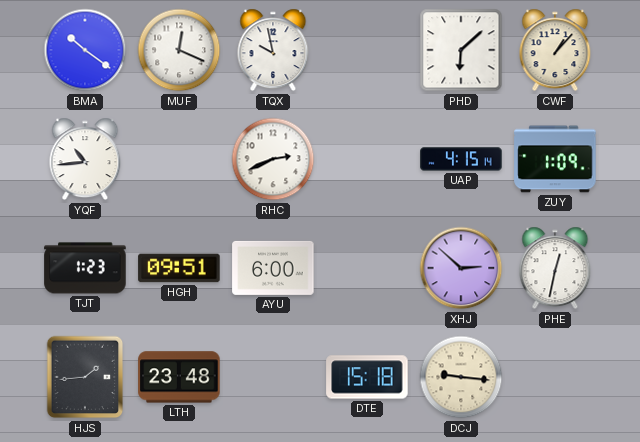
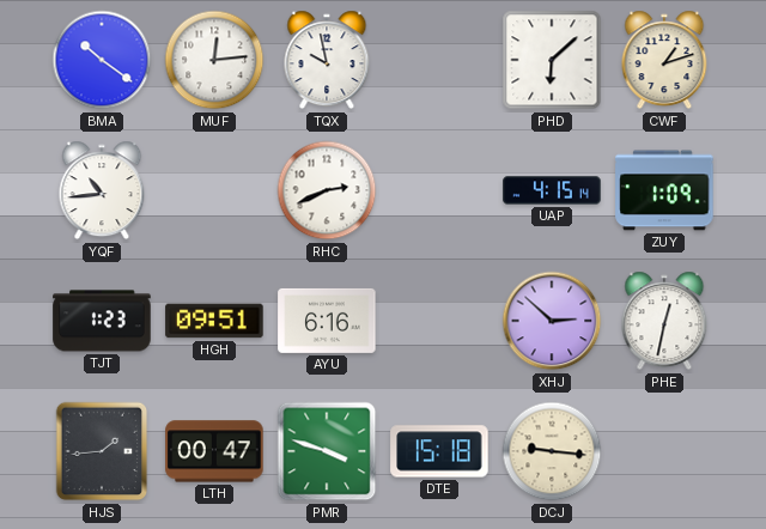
MUF: 12:19 -> 12:14 (214, 60)
CWF: 1:07 -> 1:12 (664, 60)
AYU: 6:00 -> 6:16 (327, 321)
LTH: 23:48 -> 00:47 (214, 451)
PMR: none -> 3:48 (327, 451)
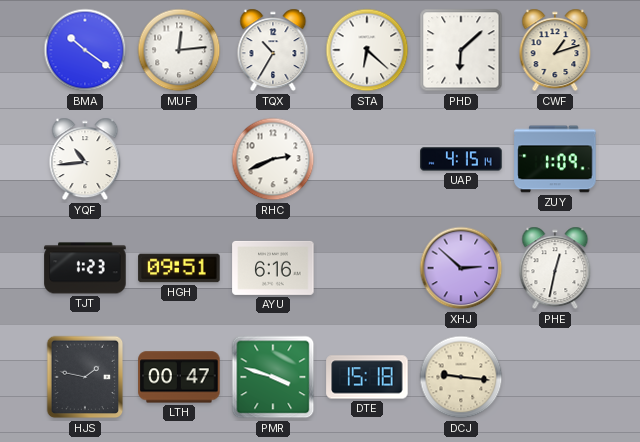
TQX: 9:58 -> 10:35 (273, 50)
STA: none -> 6:22 (367, 50)
HJS: 1:44 -> 1:47 (85, 377)
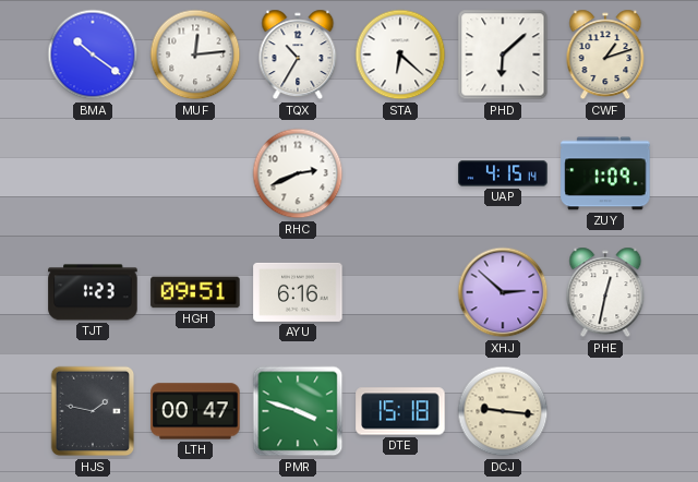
YQF: 10:44 -> none (85, 159)
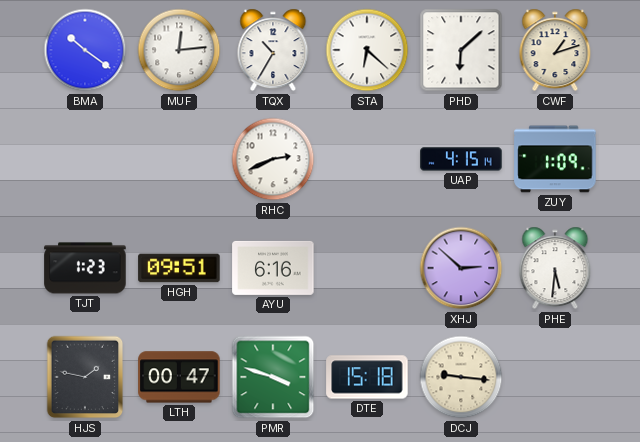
PHE: 12:32 -> 5:31 (555, 268)
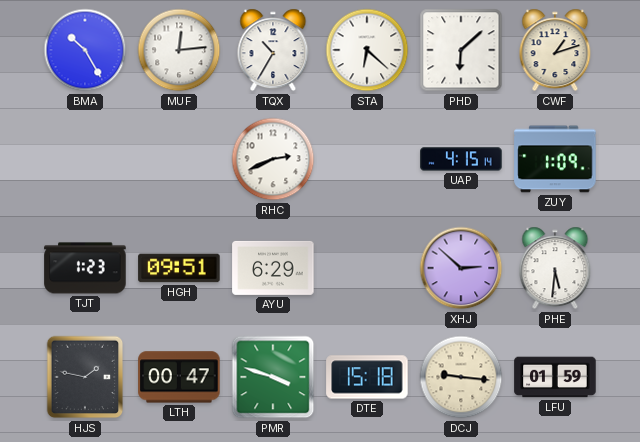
BMA: 10:21 -> 10:25 (85, 50)
AYU: 6:16 -> 6:29 (273, 268)
LFU: none -> 01:59 (555, 377)
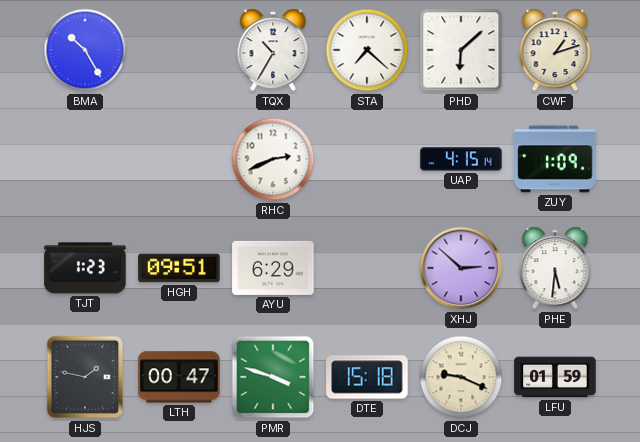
MUF: 12:14 -> none (179, 50)
STA: 6:22 -> 7:22 (367, 50)
DCJ: 9:16 -> 9:19 (461, 377)
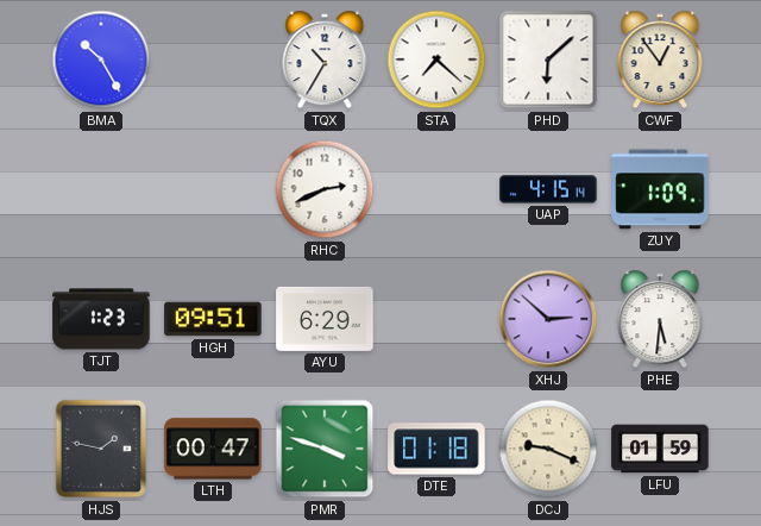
CWF: 1:12 -> 12:54 (660, 60)
DTE: 15:18 -> 01:18 (436, 449)
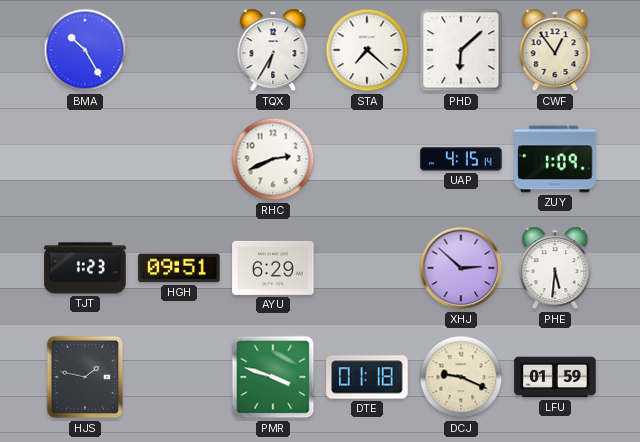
TQX: 10:35 -> 6:35 (273, 50)
LTH: 00:47 -> none (213, 449)
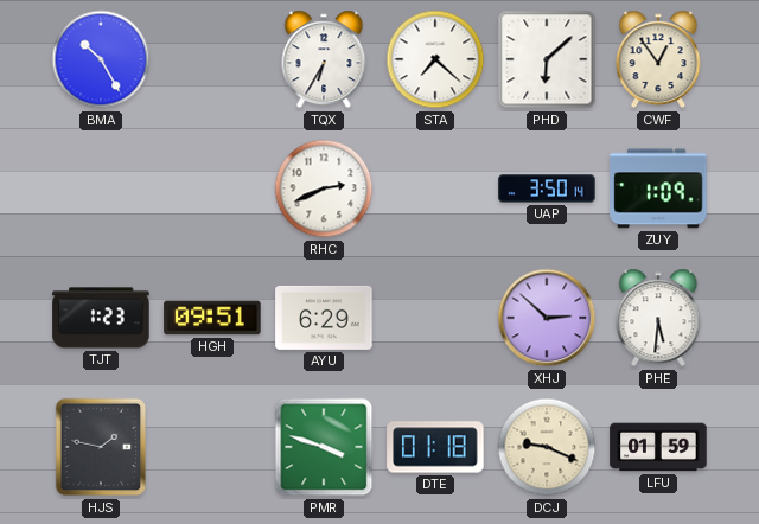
UAP: 4:15 -> 3:50 (547, 188)
